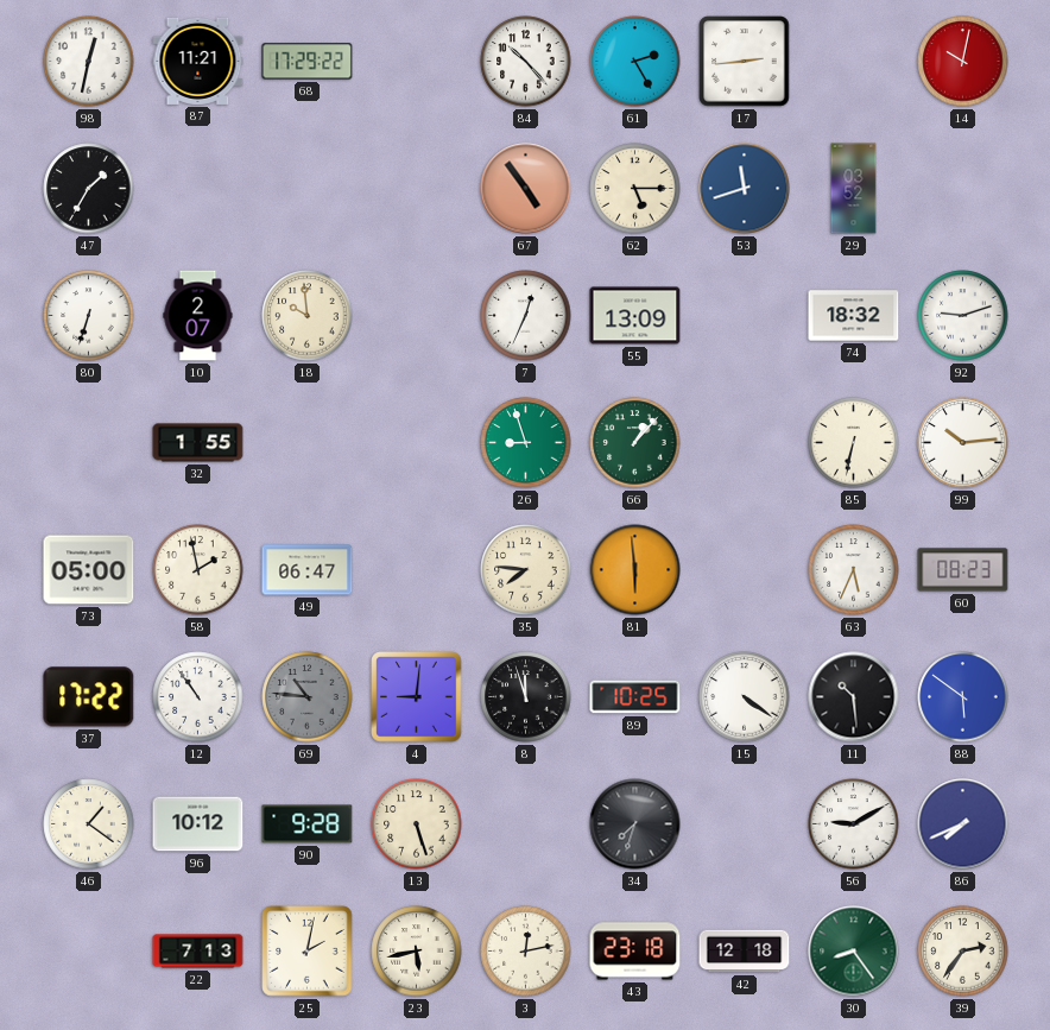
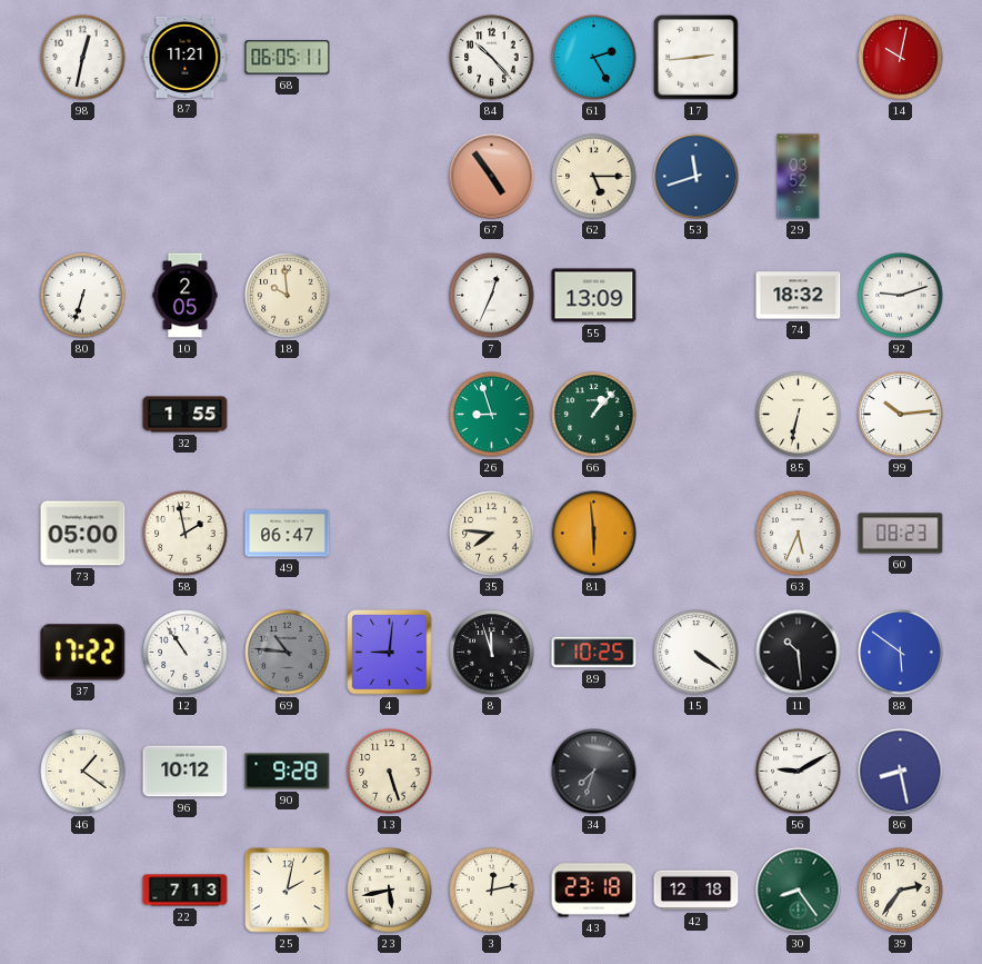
68: 17:29 -> 06:05 (288, 58)
47: 1:35 -> none (89, 189)
10: 2:07 -> 2:05 (186, 296)
86: 7:41 -> 8:28 (901, 772)
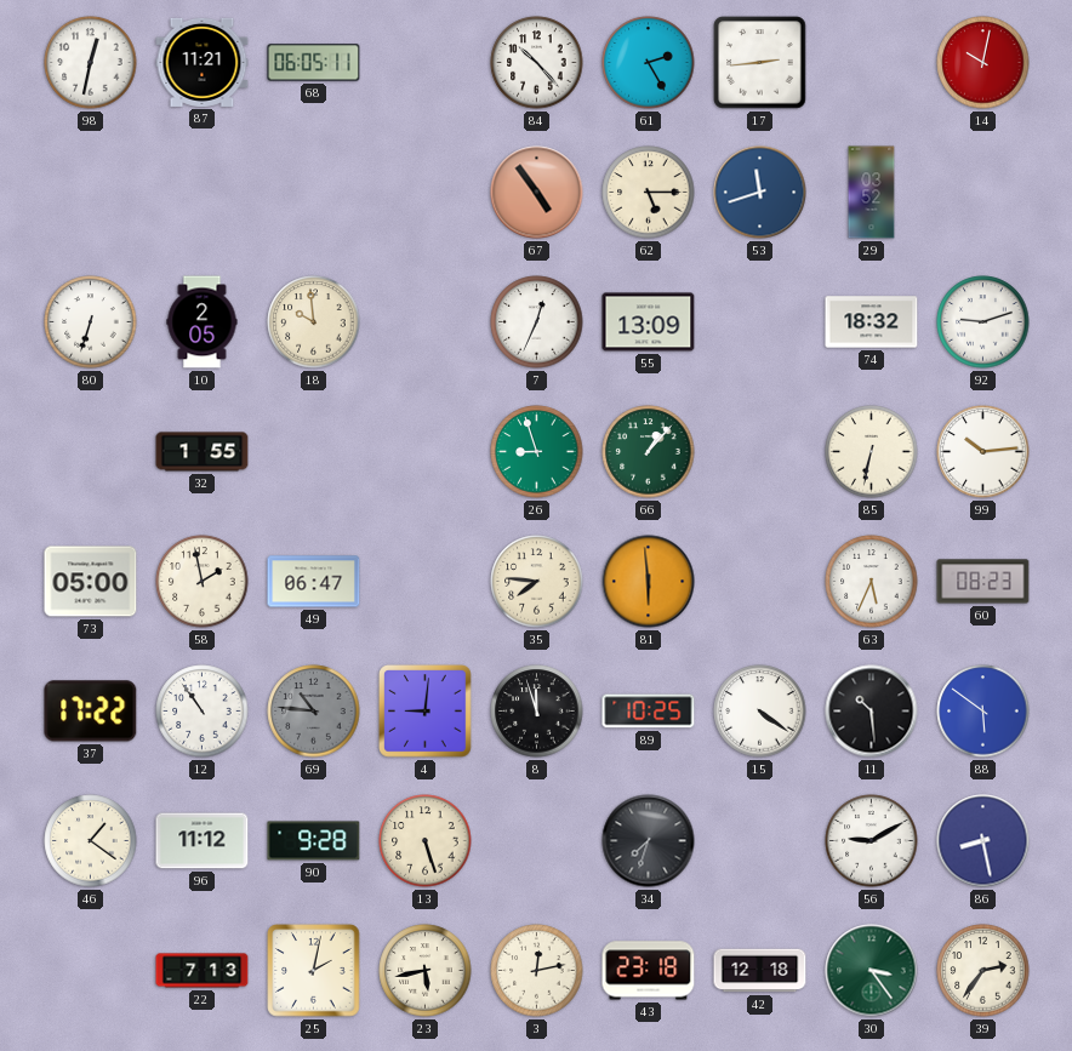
96: 10:12 -> 11:12 (203, 841)
30: 8:24 -> 3:24 (872, 971)
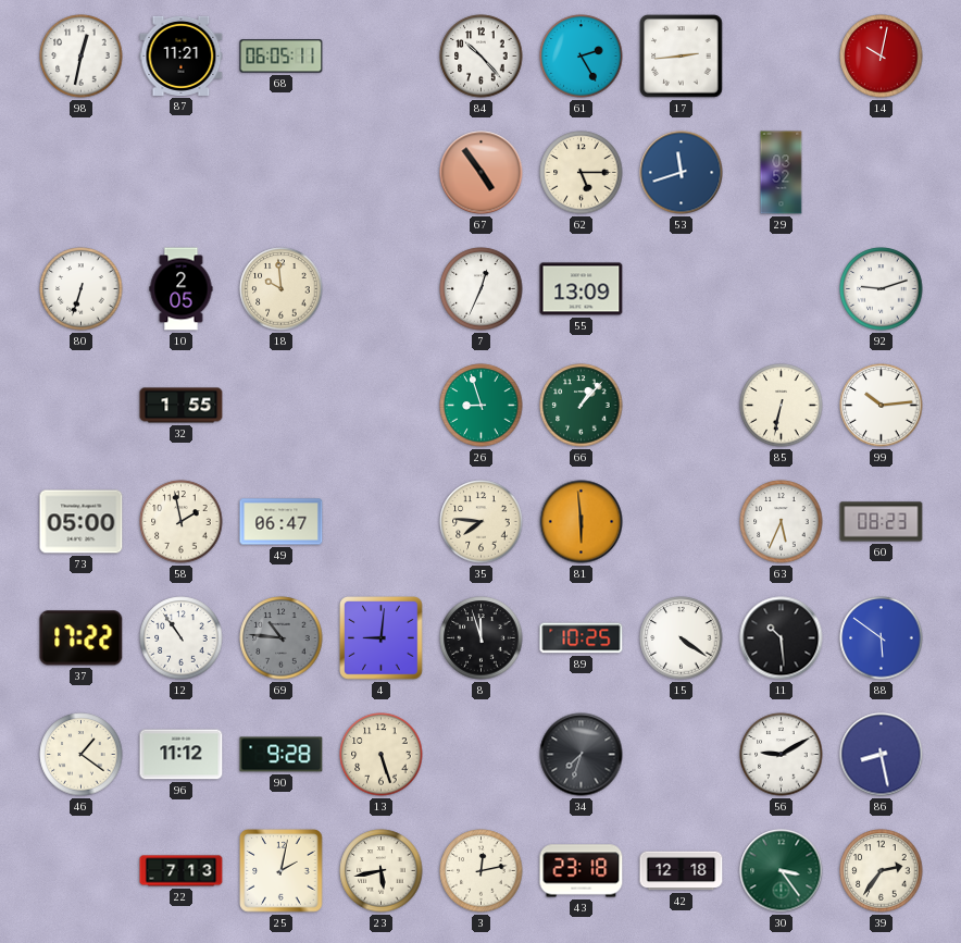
74: 18:32 -> none (872, 322)
